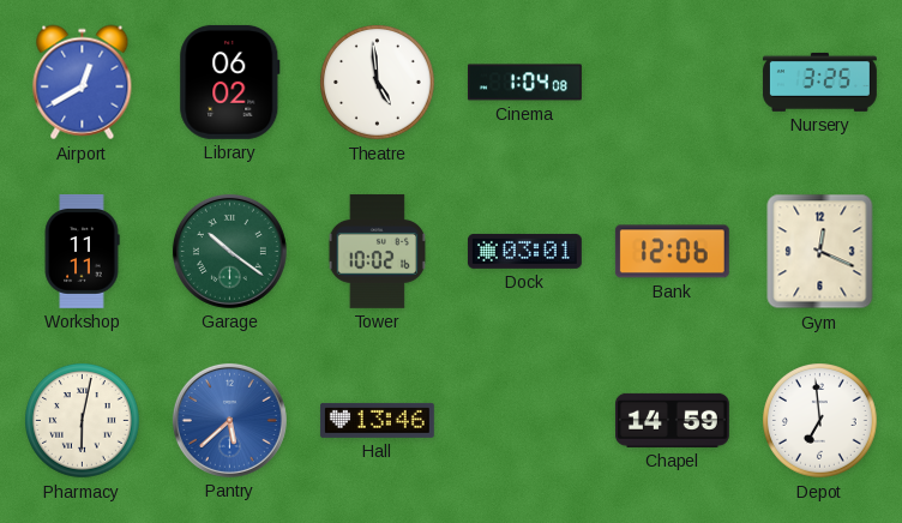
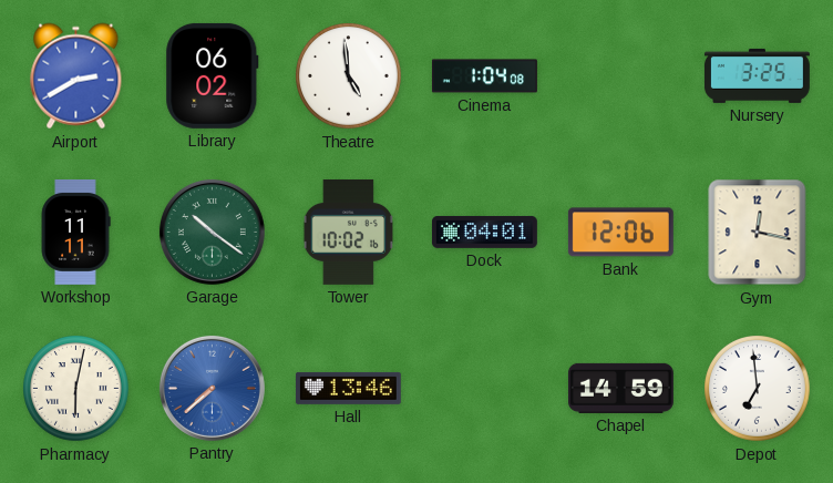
Airport: 12:40 -> 2:40 (76, 76)
Dock: 03:01 -> 04:01 (484, 232)
Gym: 12:19 -> 12:17 (758, 233)
Pantry: 5:38 -> 7:38 (212, 388)
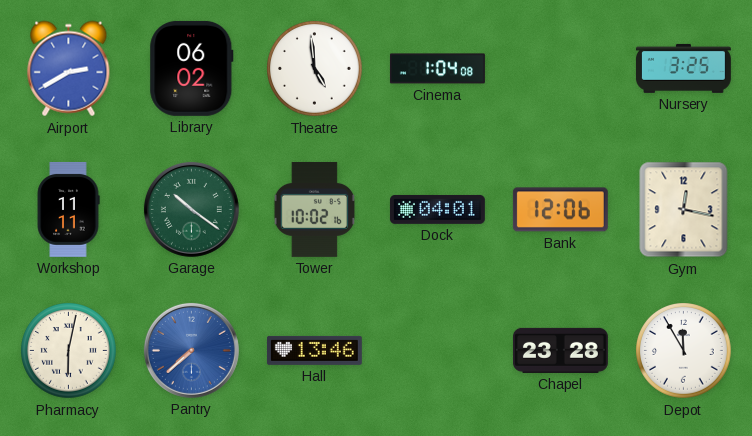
Chapel: 14:59 -> 23:28 (560, 350)
Depot: 6:59 -> 11:55 (684, 351)
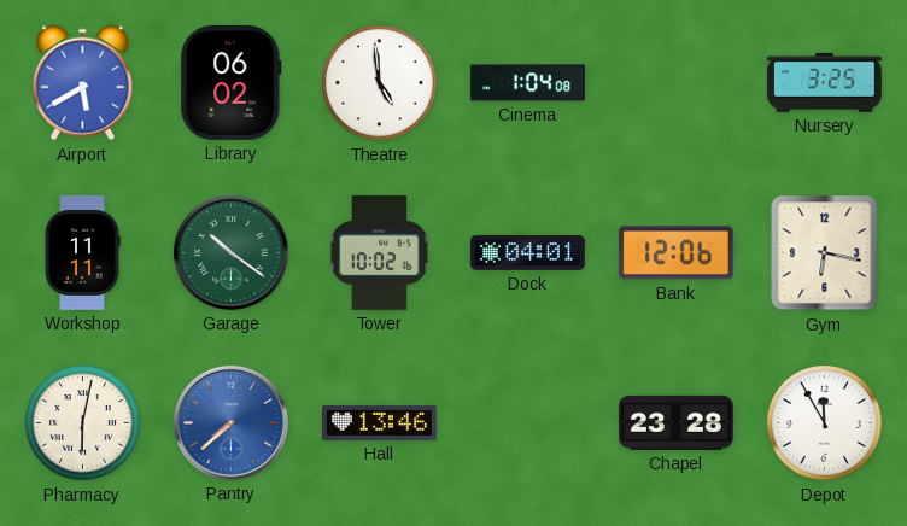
Airport: 2:40 -> 5:40 (83, 83)
Gym: 12:17 -> 6:17 (825, 253)
